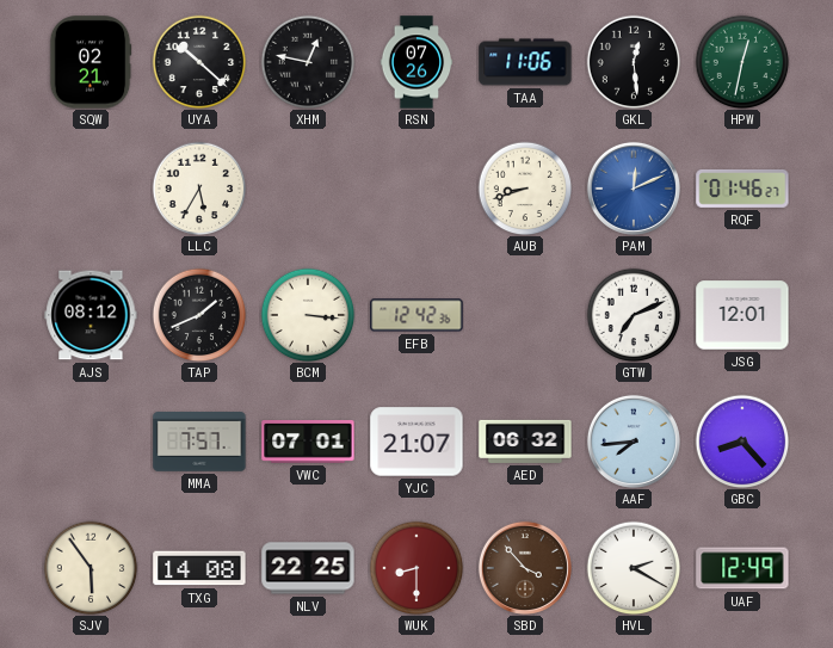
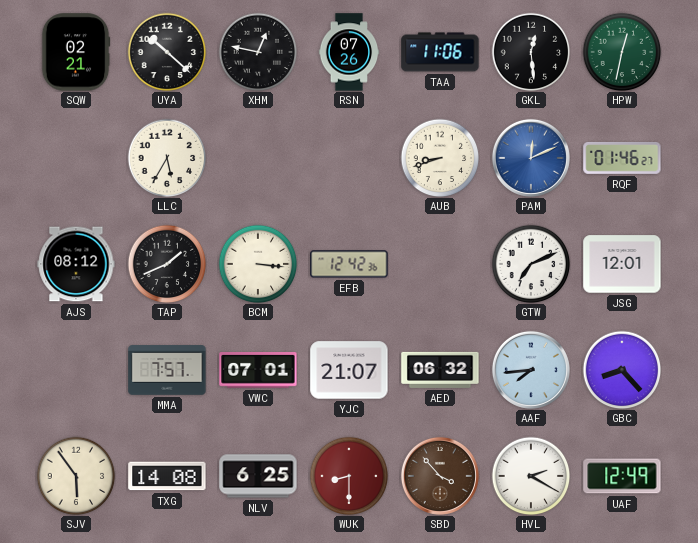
NLV: 22:25 -> 6:25 (258, 476)
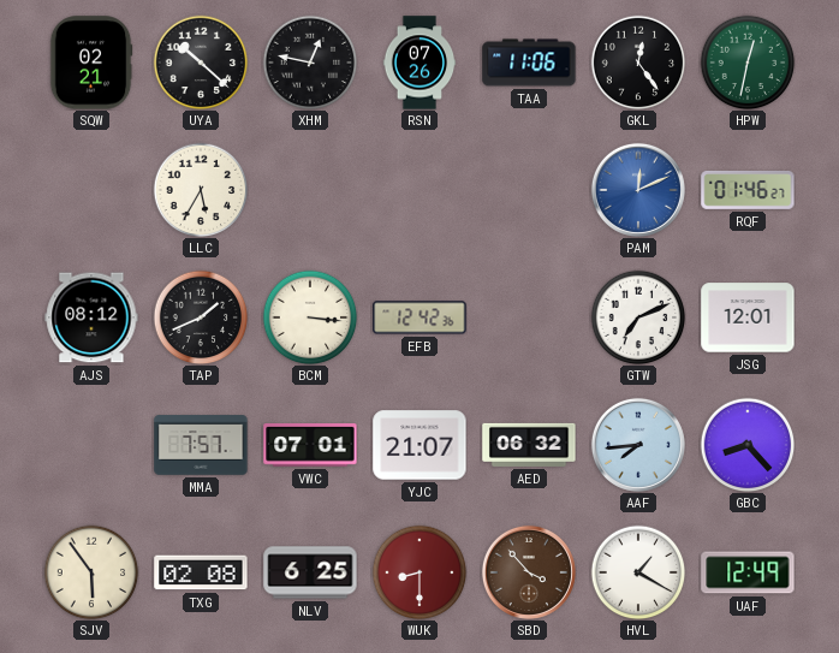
GKL: 12:29 -> 12:24 (638, 63)
AUB: 8:42 -> none (440, 158)
TXG: 14:08 -> 02:08 (201, 572)
HVL: 2:20 -> 1:20 (638, 572)
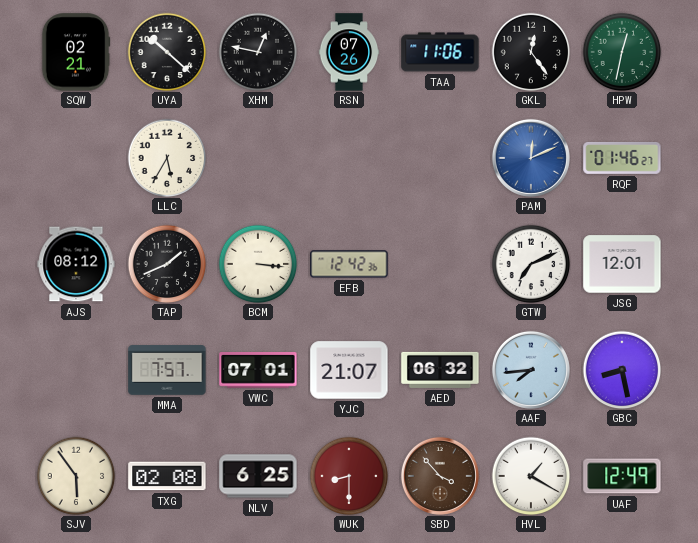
GBC: 8:23 -> 8:28 (622, 370)
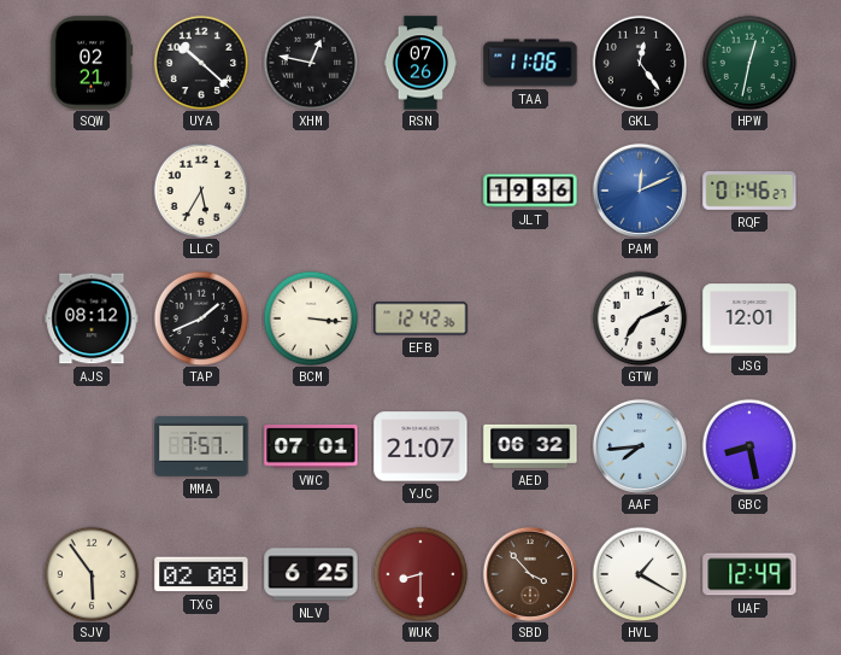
JLT: none -> 19:36 (530, 191)
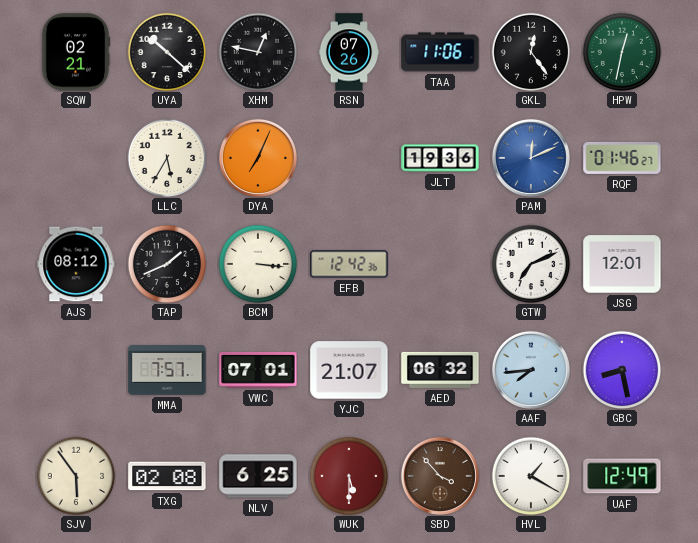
DYA: none -> 7:04 (258, 158)
WUK: 8:30 -> 5:30 (349, 476)
